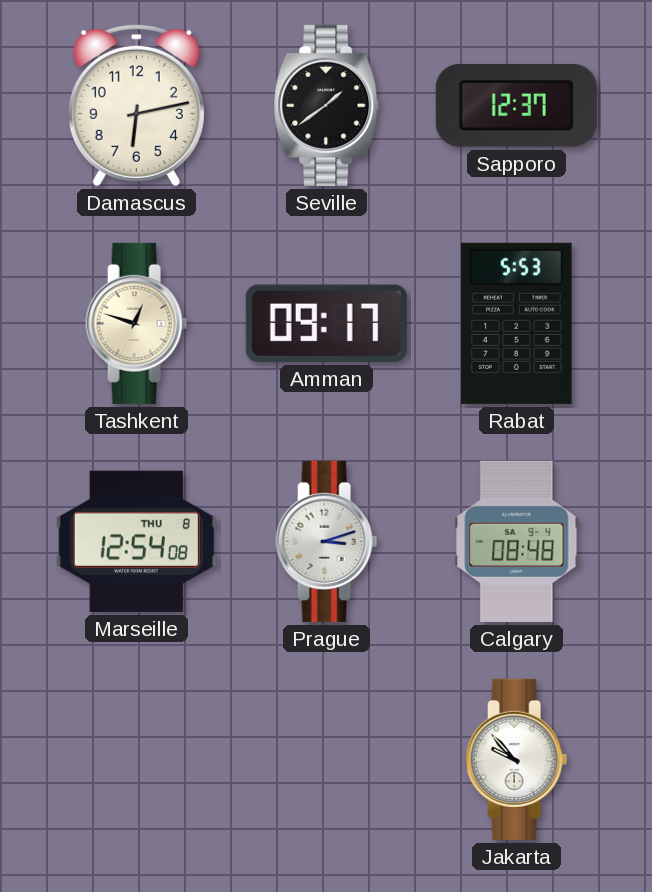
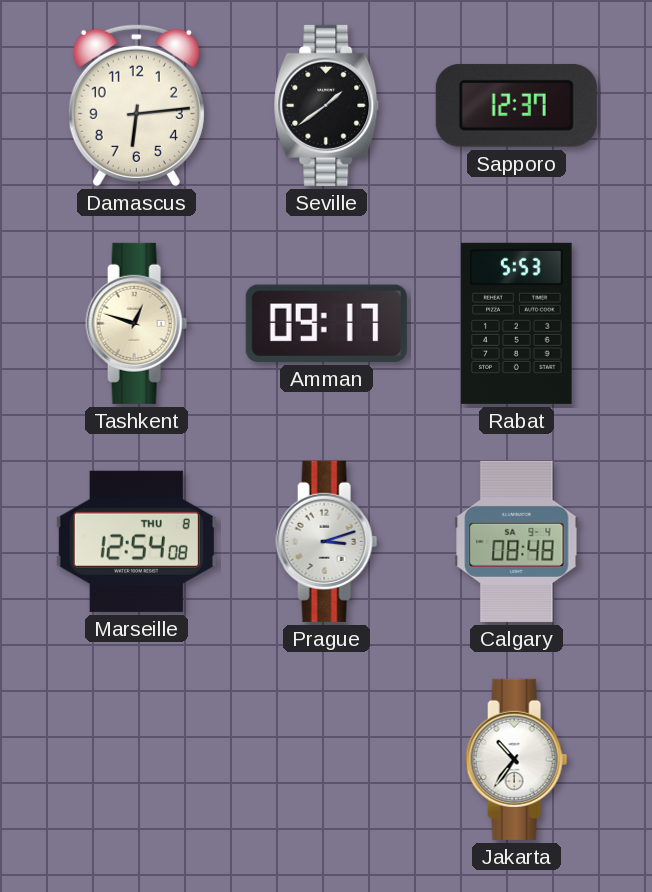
Damascus: 6:13 -> 6:14 (136, 105)
Jakarta: 9:53 -> 10:36 (517, 759)
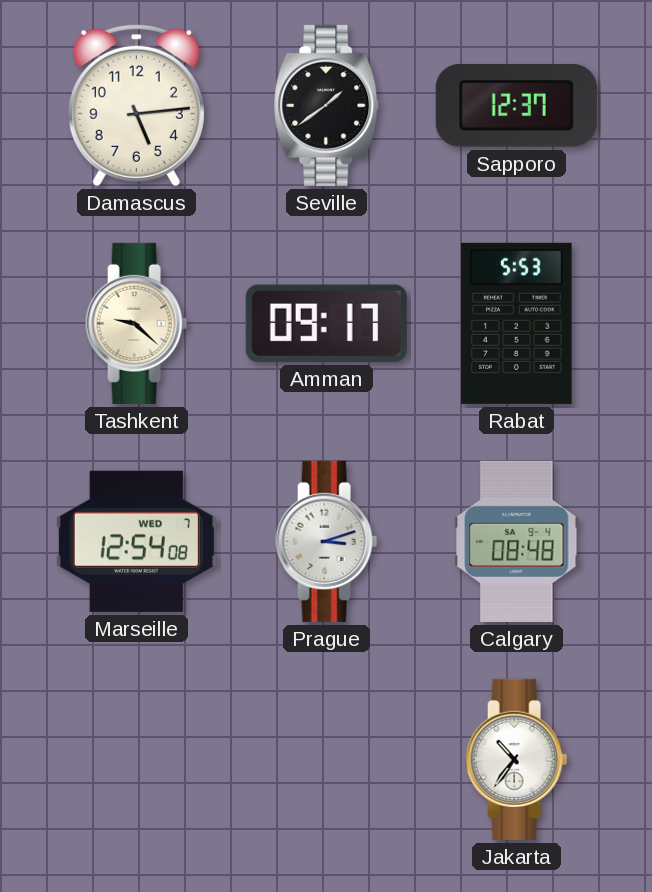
Damascus: 6:14 -> 5:14 (136, 105)
Tashkent: 12:48 -> 9:22 (137, 323)
Marseille date: THU 8 -> WED 7 (136, 541)
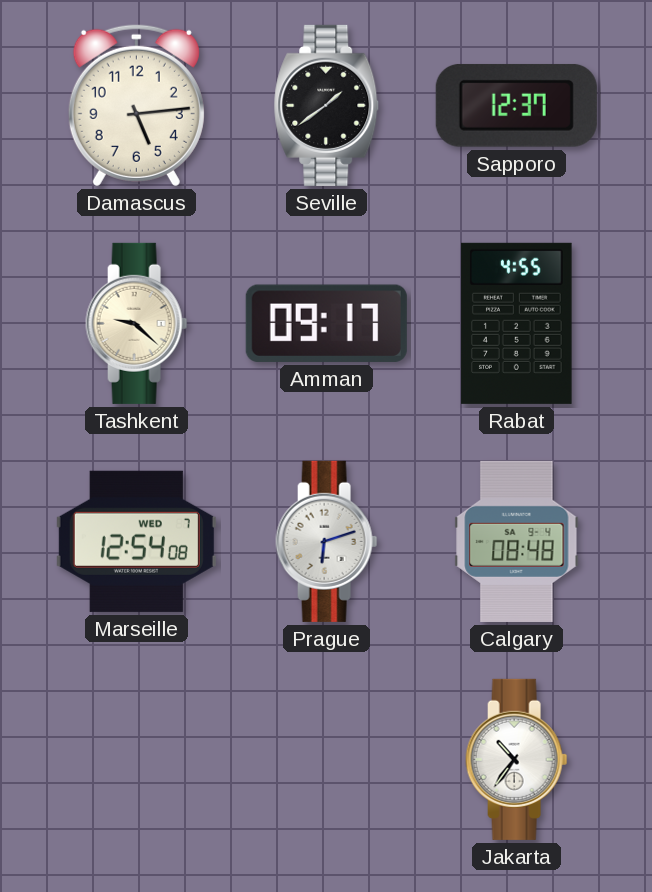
Rabat: 5:53 -> 4:55 (517, 323)
Prague: 3:12 -> 6:12 (327, 541)
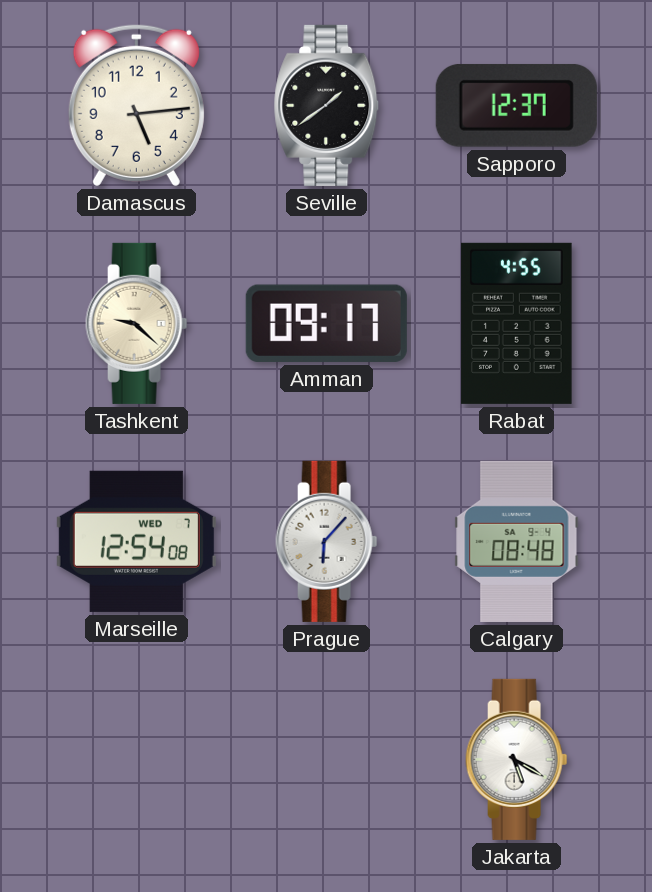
Prague: 6:12 -> 6:07 (327, 541)
Jakarta: 10:36 -> 5:20 (517, 759)
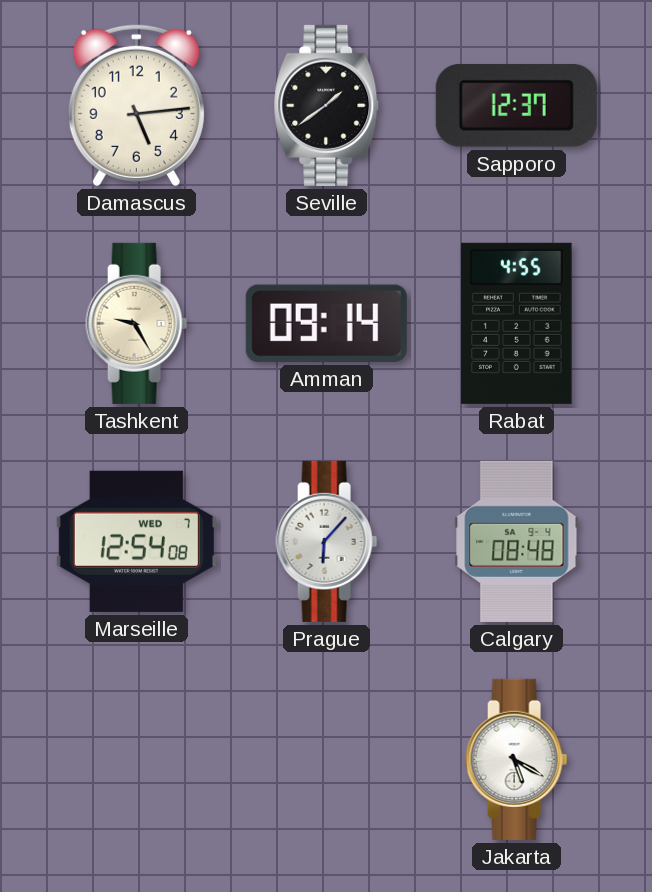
Tashkent: 9:22 -> 9:25 (137, 323)
Amman: 09:17 -> 09:14 (326, 323)
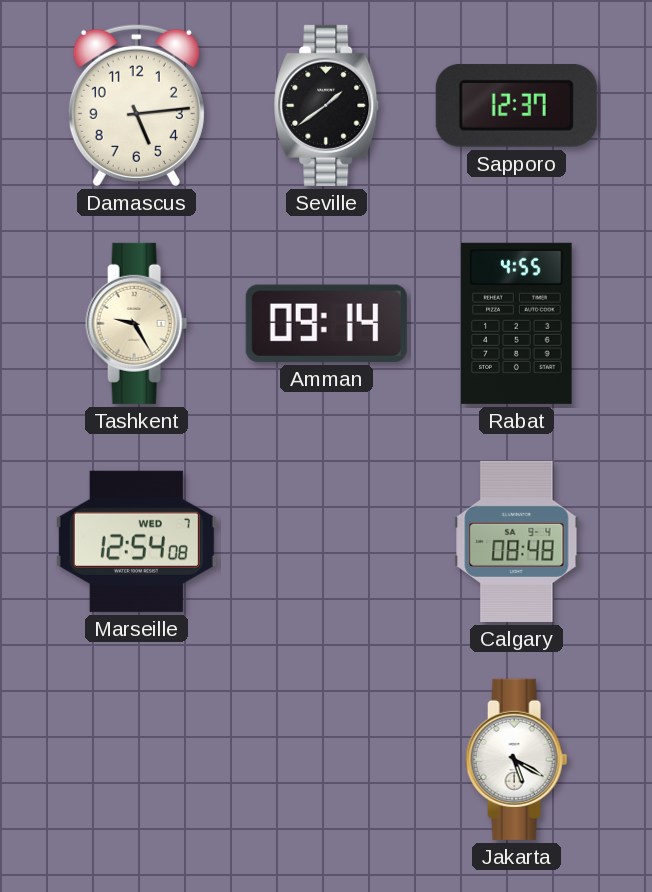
Prague: 6:07 -> none (327, 541)
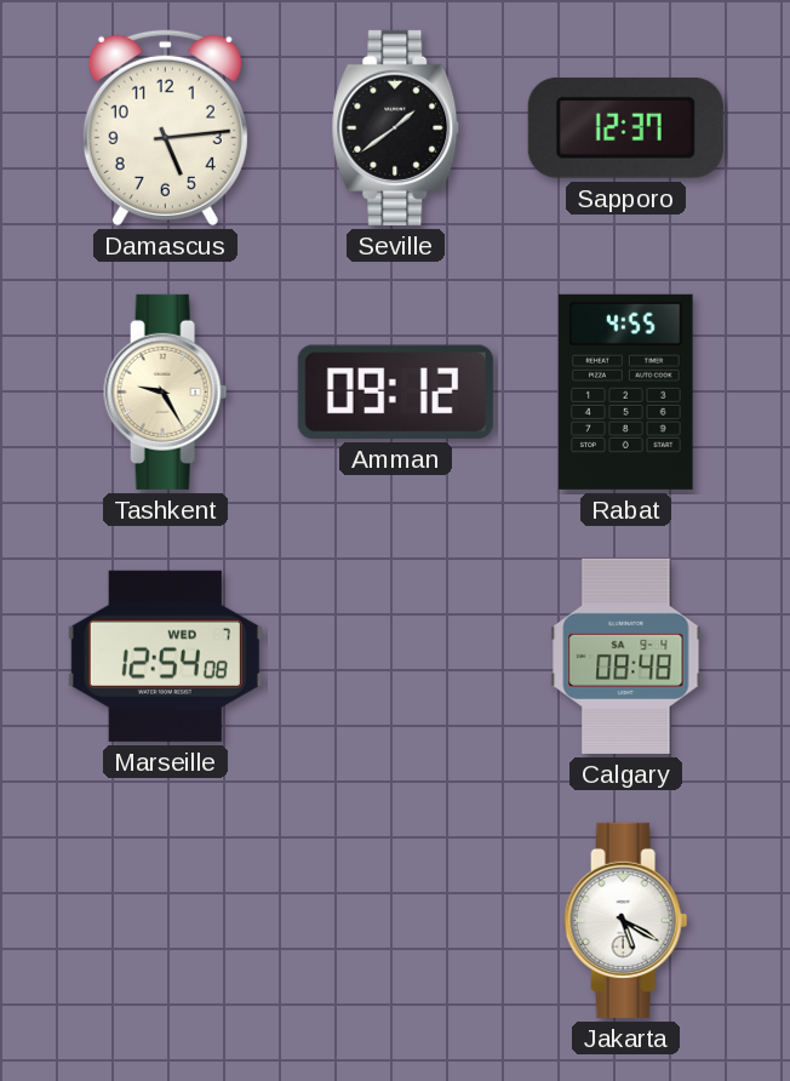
Amman: 09:14 -> 09:12 (395, 391)
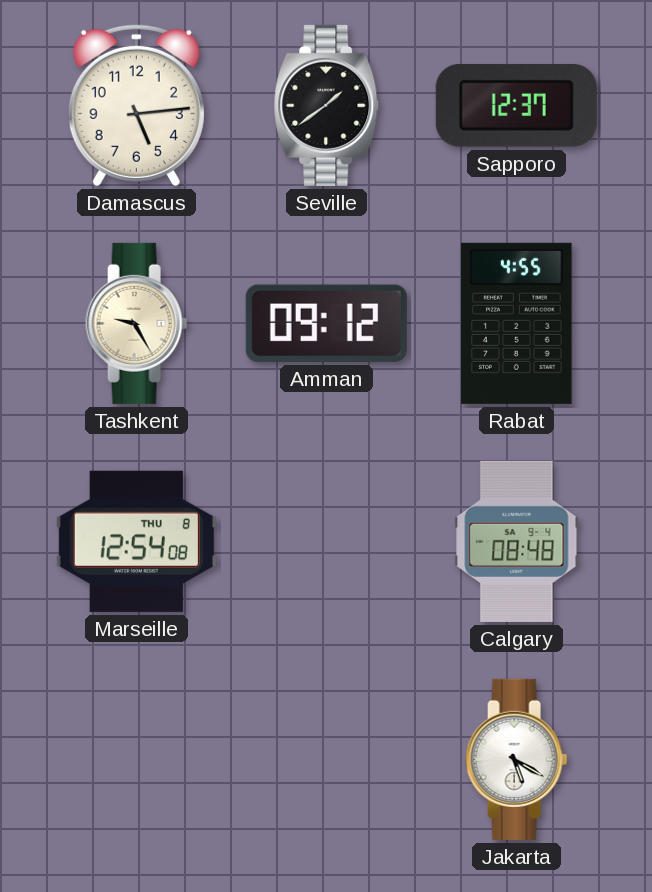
Marseille date: WED 7 -> THU 8 (136, 541)
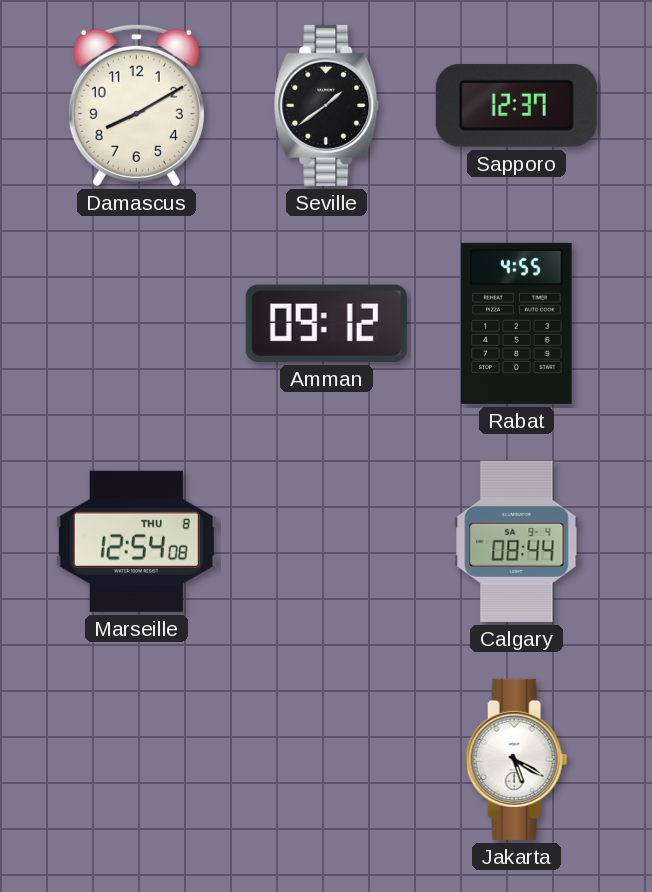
Damascus: 5:14 -> 8:10 (136, 105)
Tashkent: 9:25 -> none (137, 323)
Calgary: 08:48 -> 08:44 (517, 541)
